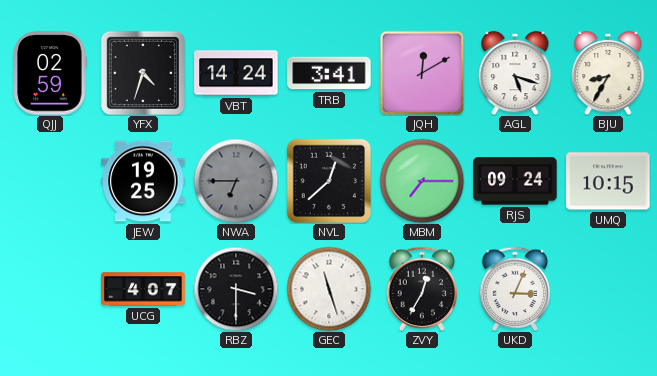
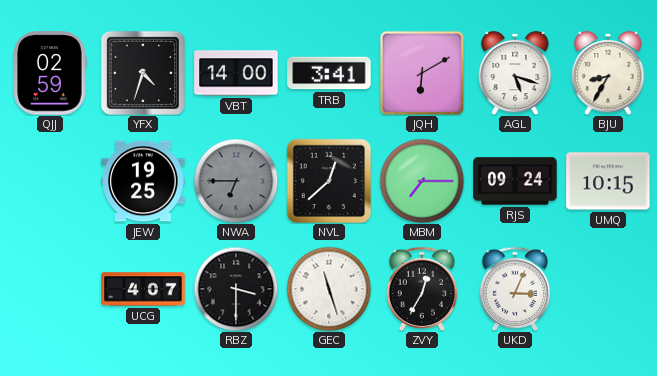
VBT: 14:24 -> 14:00 (236, 73)
JQH: 12:10 -> 6:10 (422, 73)
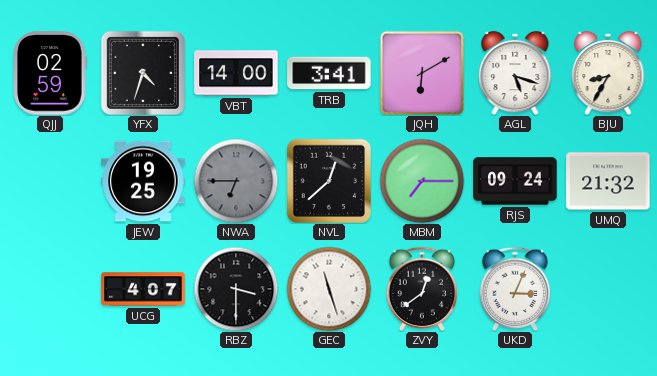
UMQ: 10:15 -> 21:32 (608, 181)
ZVY: 12:35 -> 12:39 (422, 288)
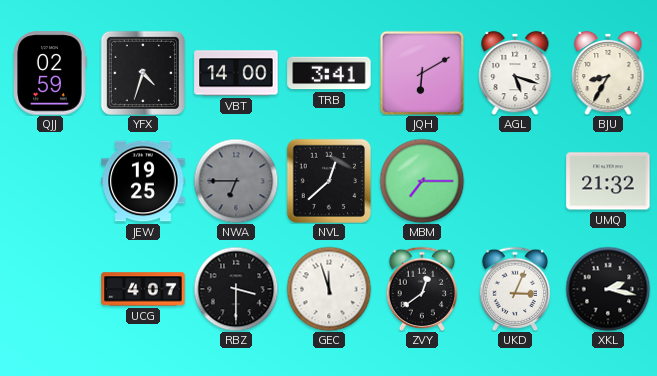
RJS: 09:24 -> none (515, 181)
GEC: 11:27 -> 11:57 (329, 289)
XKL: none -> 2:17 (608, 289)
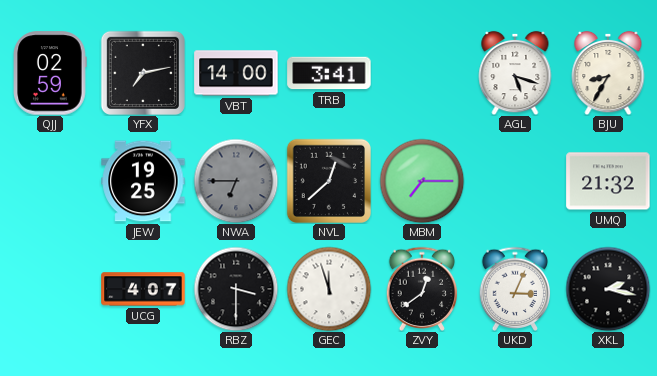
YFX: 4:33 -> 7:13 (142, 72)
JQH: 6:10 -> none (422, 73)
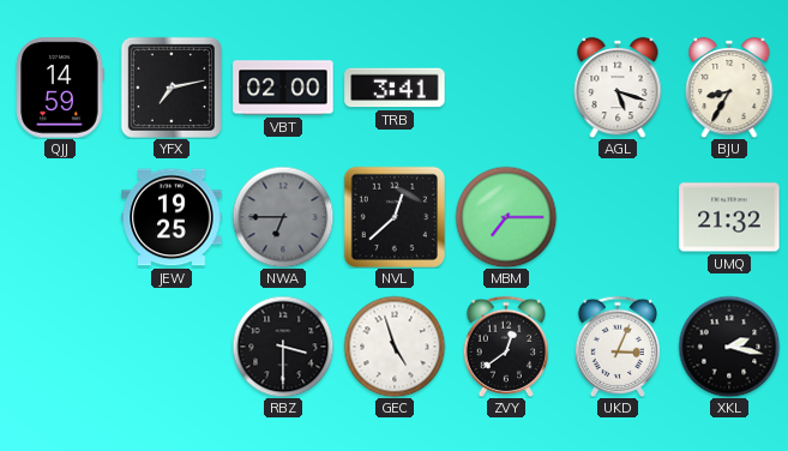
QJJ: 02:59 -> 14:59 (60, 88)
VBT: 14:00 -> 02:00 (283, 88)
UCG: 4:07 -> none (143, 289)
GEC: 11:57 -> 4:57 (395, 347)
